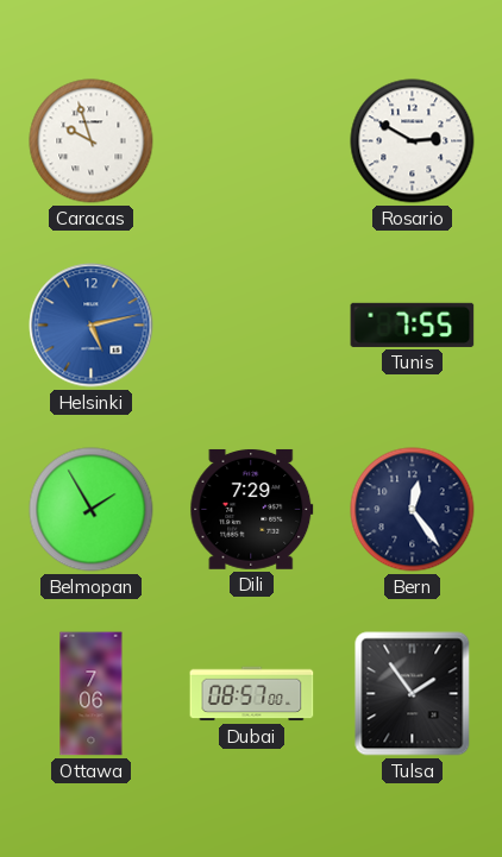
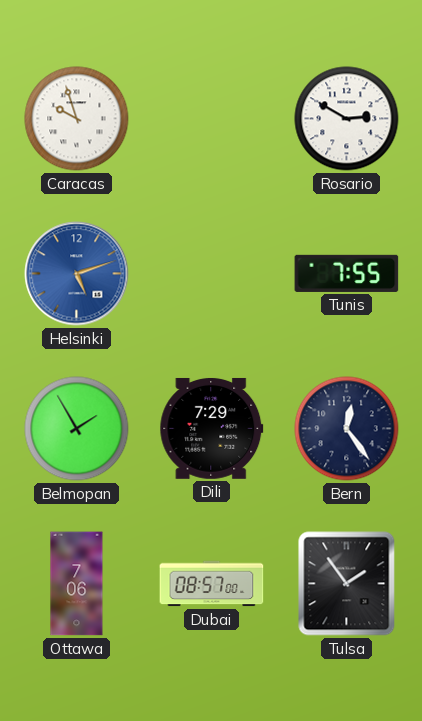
Helsinki: 5:13 -> 5:12 (77, 274)
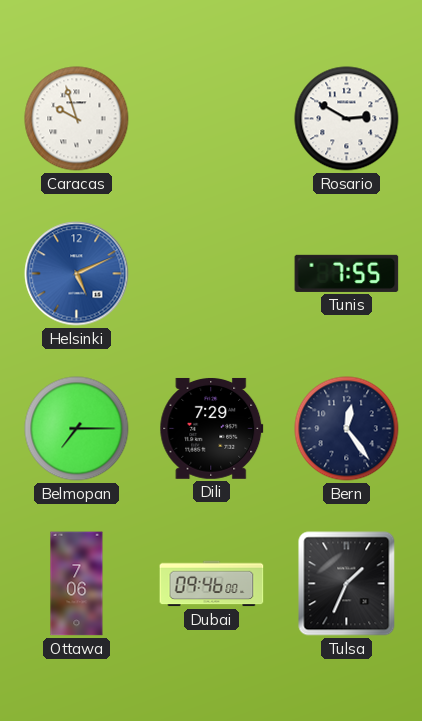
Helsinki: 5:12 -> 5:11 (77, 274)
Belmopan: 1:55 -> 7:15 (77, 429)
Dubai: 08:57 -> 09:46 (212, 584)
Tulsa: 1:54 -> 1:34 (347, 584)
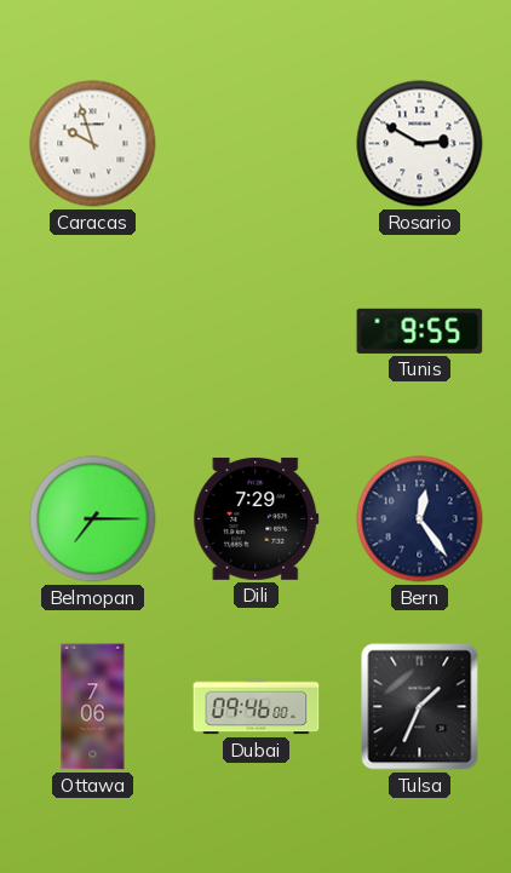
Helsinki: 5:11 -> none (77, 274)
Tunis: 7:55 -> 9:55 (420, 331)
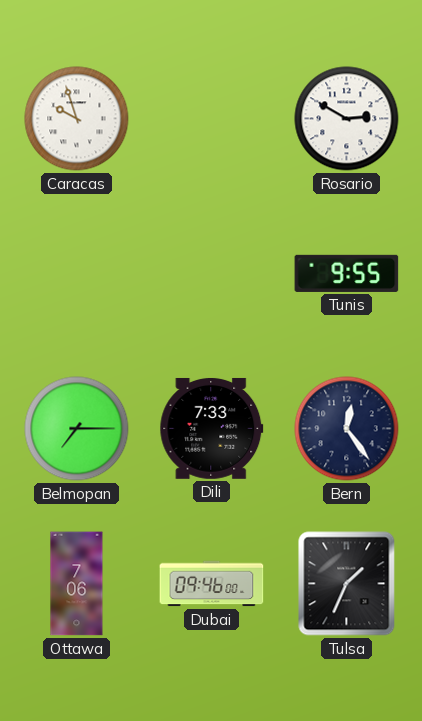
Dili: 7:29 -> 7:33 (212, 428)
